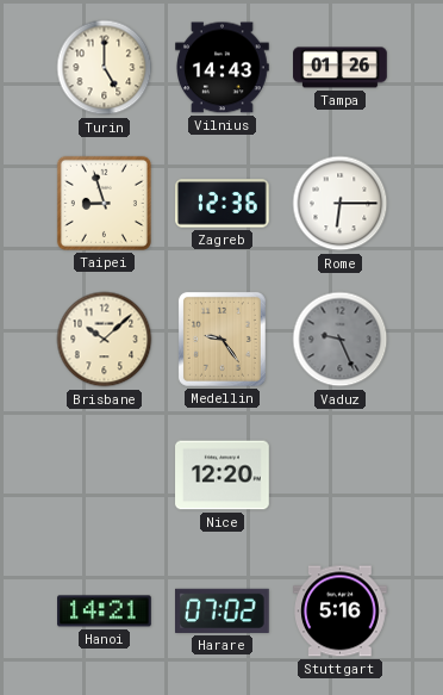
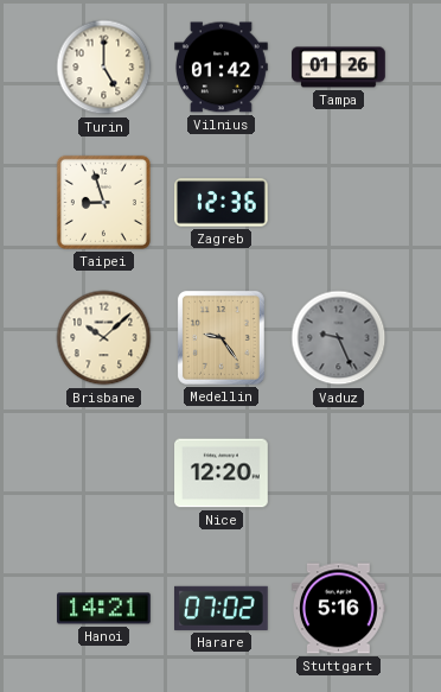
Vilnius: 14:43 -> 01:42 (222, 68)
Rome: 6:15 -> none (341, 204)
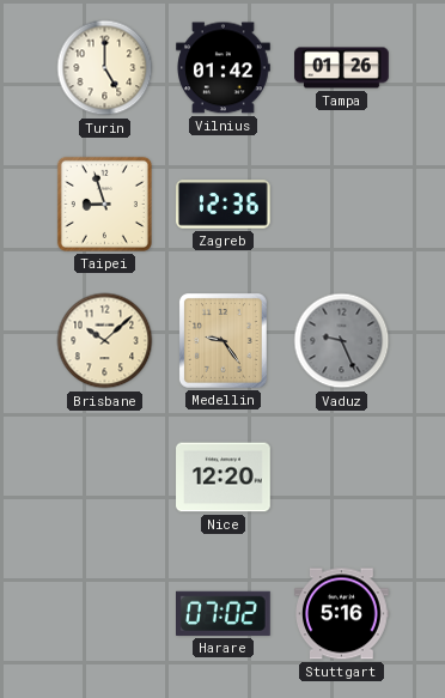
Hanoi: 14:21 -> none (104, 609)
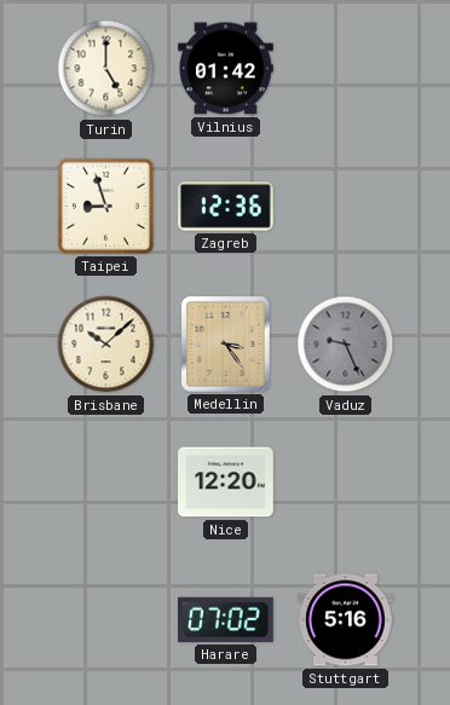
Tampa: 01:26 -> none (342, 68)
Medellin: 9:24 -> 3:24 (225, 343)
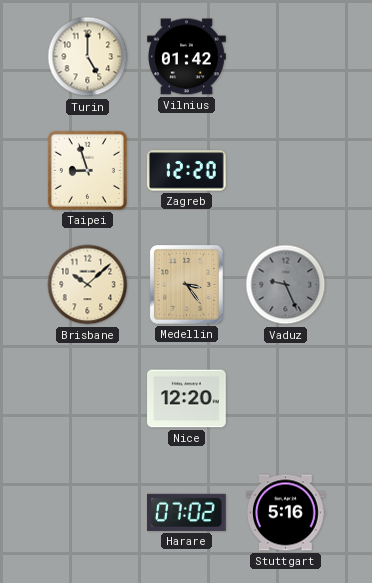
Zagreb: 12:36 -> 12:20 (187, 171)
